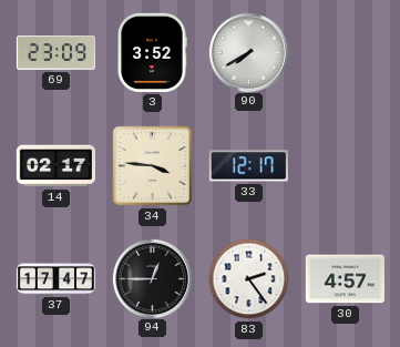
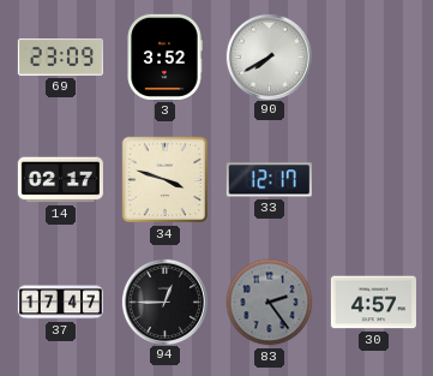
34: 3:46 -> 3:48 (166, 180)
83 dial: white -> grey (270, 303)
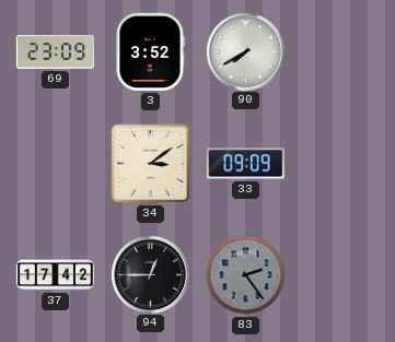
14: 02:17 -> none (60, 180)
34: 3:48 -> 3:09 (151, 164)
33: 12:17 -> 09:09 (245, 164)
37: 17:47 -> 17:42 (55, 275)
30: 4:57 -> none (373, 303)
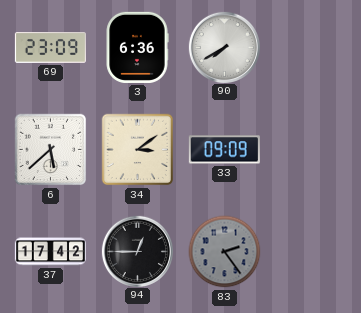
3: 3:52 -> 6:36 (137, 47)
6: none -> 5:38 (51, 150)
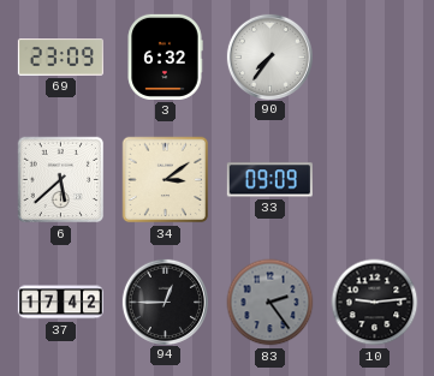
3: 6:36 -> 6:32 (165, 56)
90: 7:40 -> 7:36 (269, 56)
10: none -> 9:14 (375, 303)
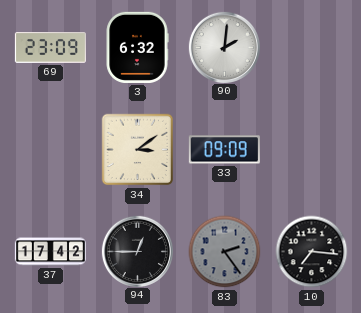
90: 7:36 -> 2:01 (224, 47)
6: 5:38 -> none (61, 180)
10: 9:14 -> 7:16 (312, 252)
